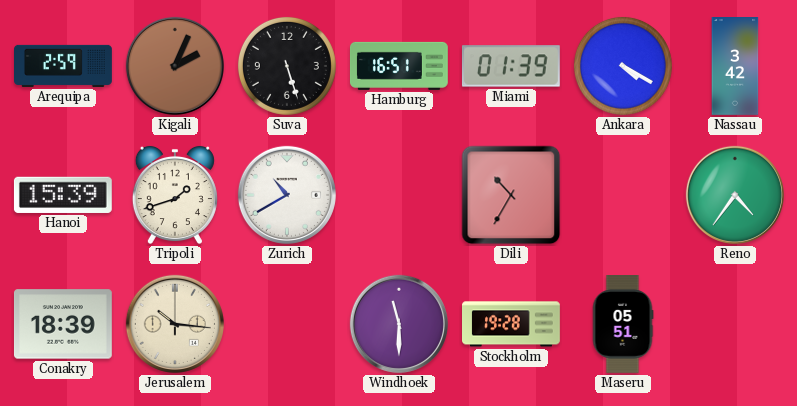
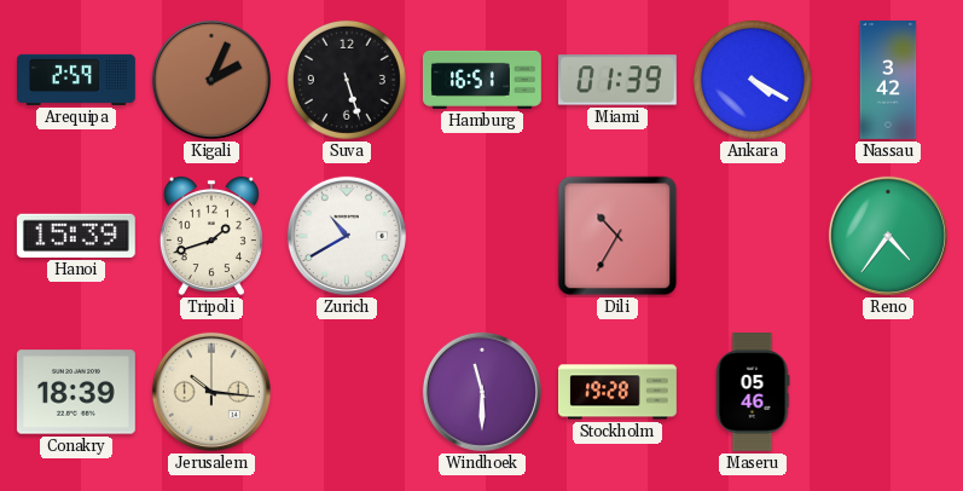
Maseru: 05:51 -> 05:46 (753, 393)
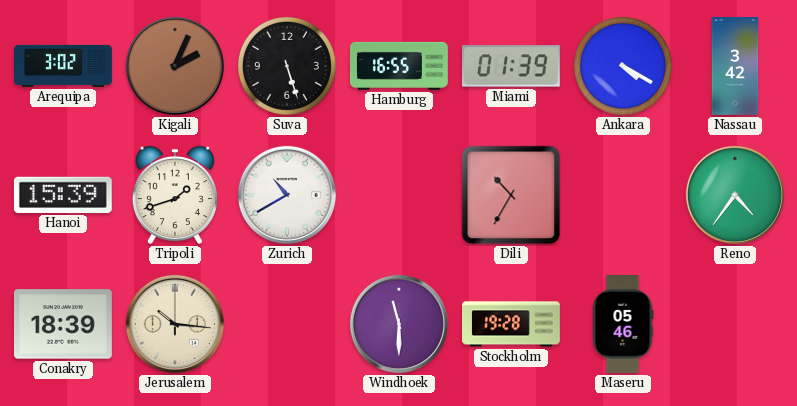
Arequipa: 2:59 -> 3:02 (64, 66)
Hamburg: 16:51 -> 16:55 (399, 66)
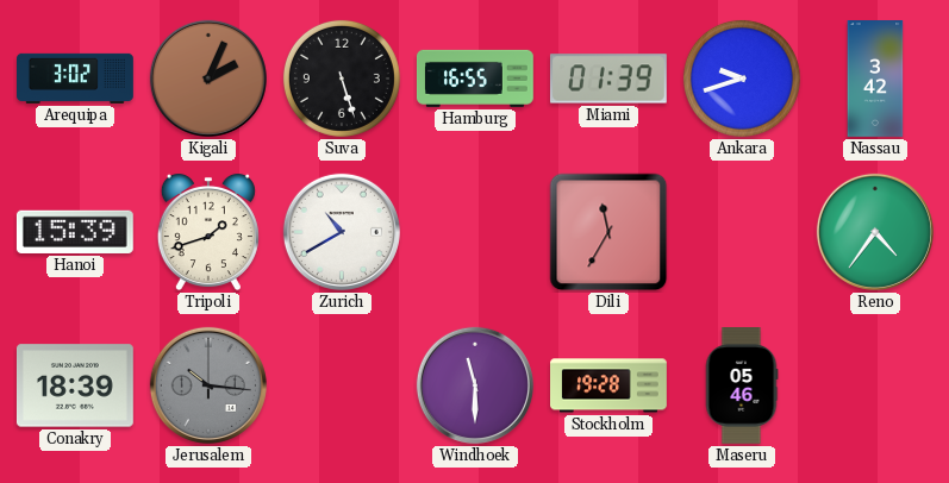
Ankara: 4:20 -> 9:42 (742, 79)
Dili: 10:35 -> 11:35 (608, 232)
Jerusalem dial: cream -> grey (208, 385)
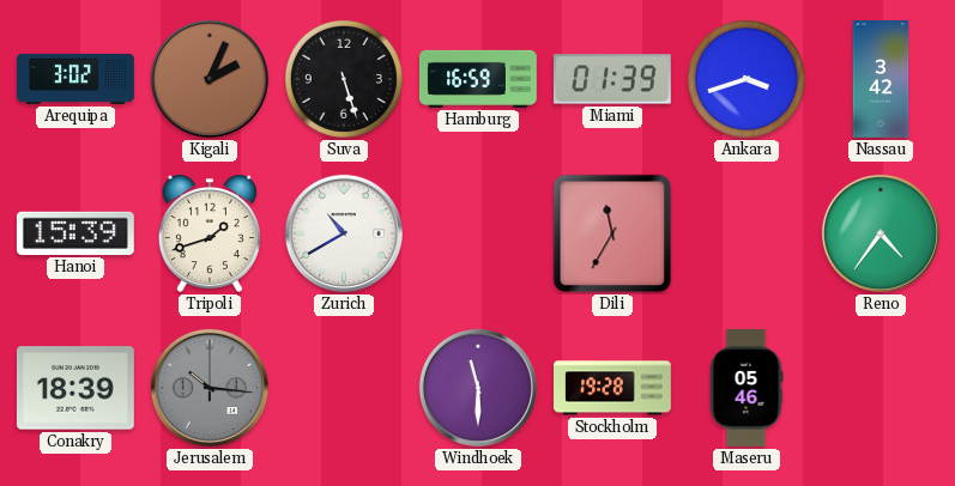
Hamburg: 16:55 -> 16:59 (478, 79)
Ankara: 9:42 -> 3:42 (747, 79)
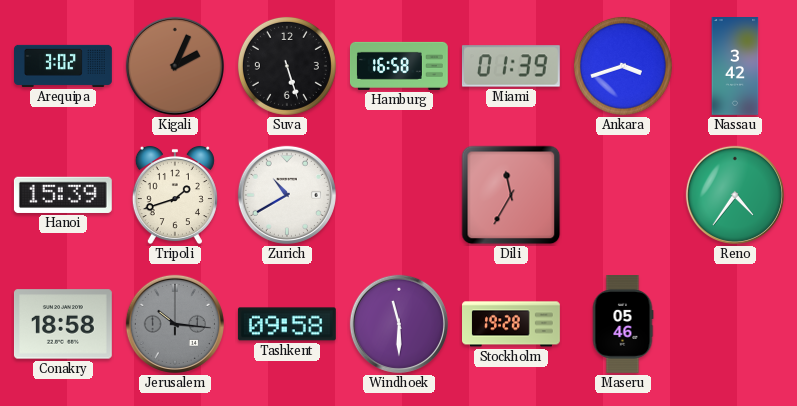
Hamburg: 16:59 -> 16:58 (399, 66)
Conakry: 18:39 -> 18:58 (63, 324)
Tashkent: none -> 09:58 (287, 324)
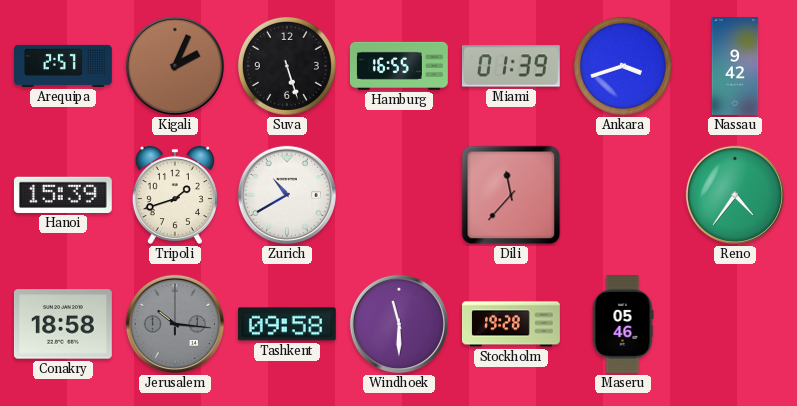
Arequipa: 3:02 -> 2:57 (64, 66)
Hamburg: 16:58 -> 16:55 (399, 66)
Nassau: 3:42 -> 9:42 (735, 67)
Dili: 11:35 -> 11:37 (511, 195)
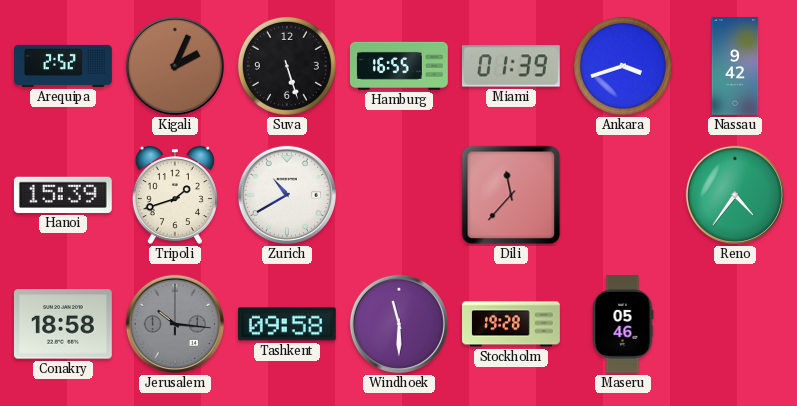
Arequipa: 2:57 -> 2:52 (64, 66)
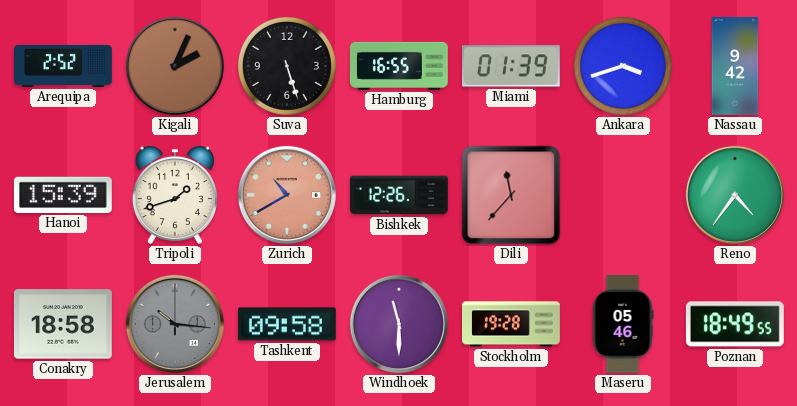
Zurich dial: white -> salmon (287, 195)
Bishkek: none -> 12:26 (399, 195)
Poznan: none -> 18:49 (735, 324)
